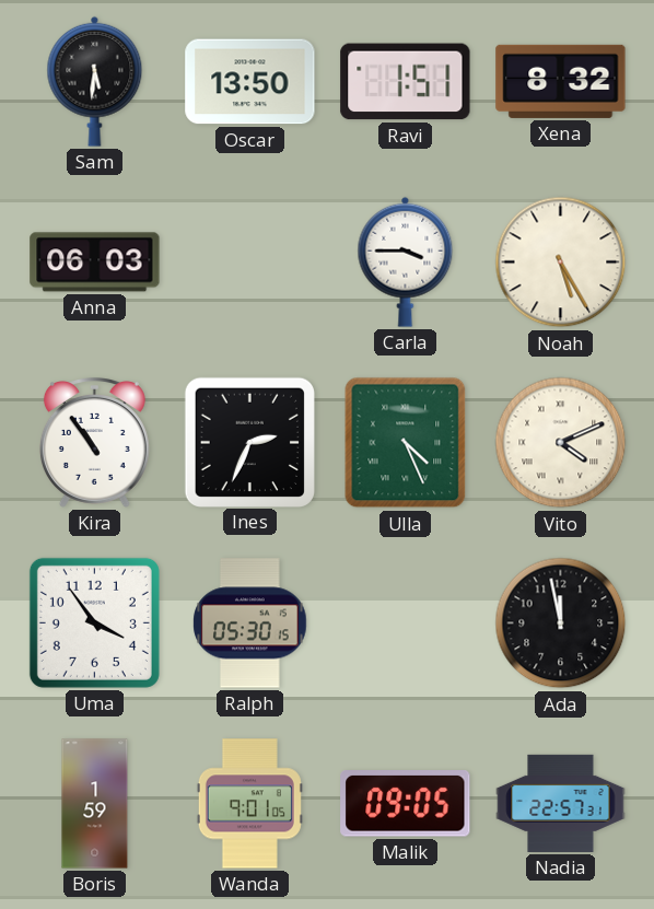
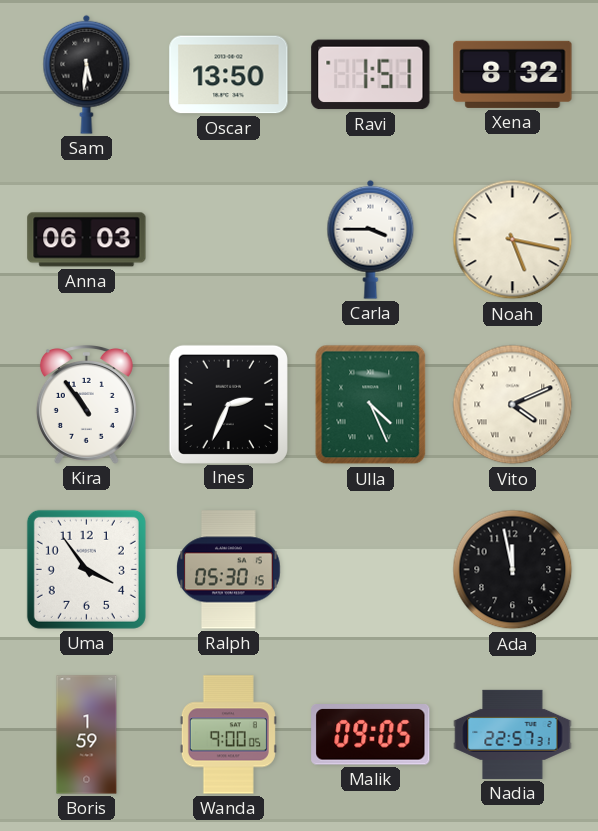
Noah: 5:25 -> 5:17 (513, 240)
Wanda: 9:01 -> 9:00 (228, 735)
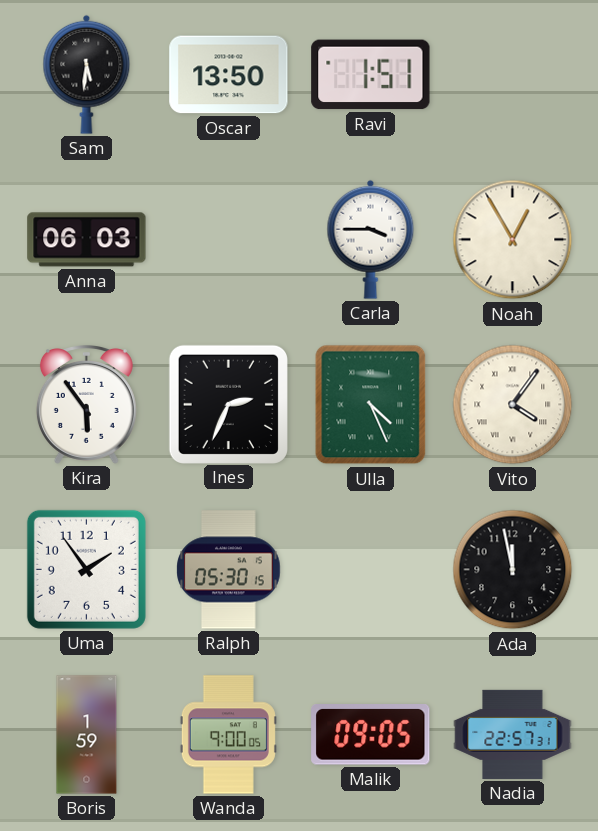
Xena: 8:32 -> none (513, 74)
Noah: 5:17 -> 12:55 (513, 240)
Kira: 10:54 -> 5:54 (86, 405)
Vito: 4:11 -> 4:06 (513, 405)
Uma: 3:54 -> 1:54 (86, 569)
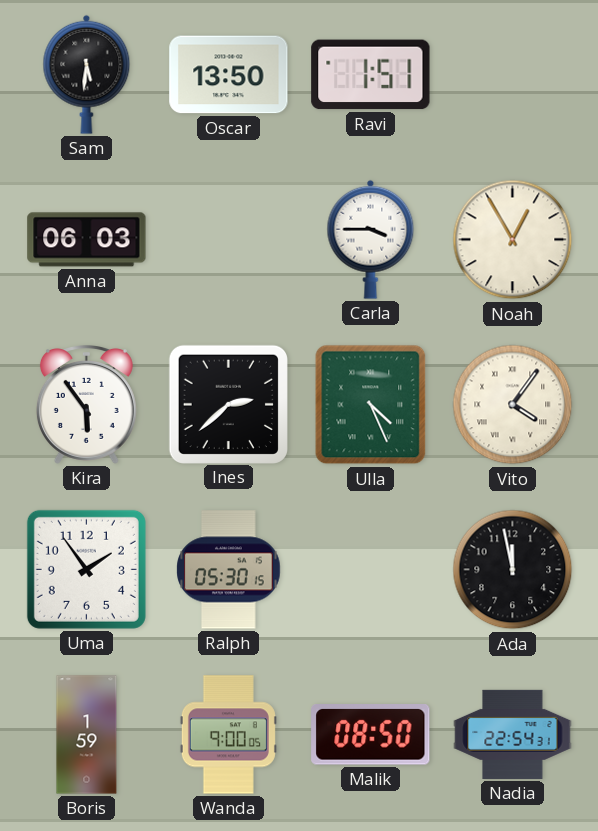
Ines: 2:34 -> 2:38 (228, 404)
Malik: 09:05 -> 08:50 (371, 735)
Nadia: 22:57 -> 22:54 (513, 734)
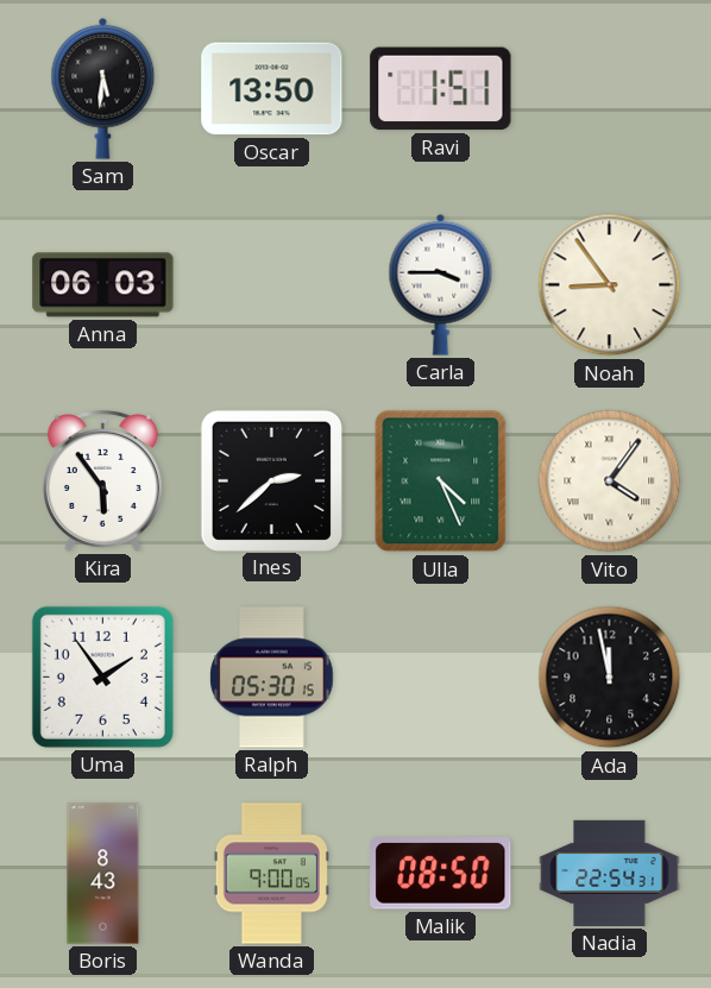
Noah: 12:55 -> 8:54 (610, 285)
Boris: 1:59 -> 8:43 (103, 874)
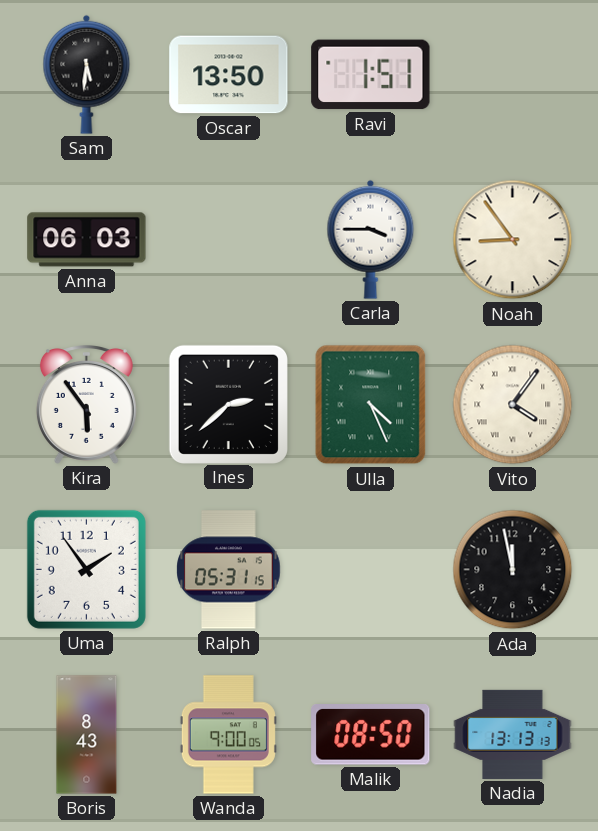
Ralph: 05:30 -> 05:31 (229, 570)
Nadia: 22:54 -> 13:13 (513, 734)
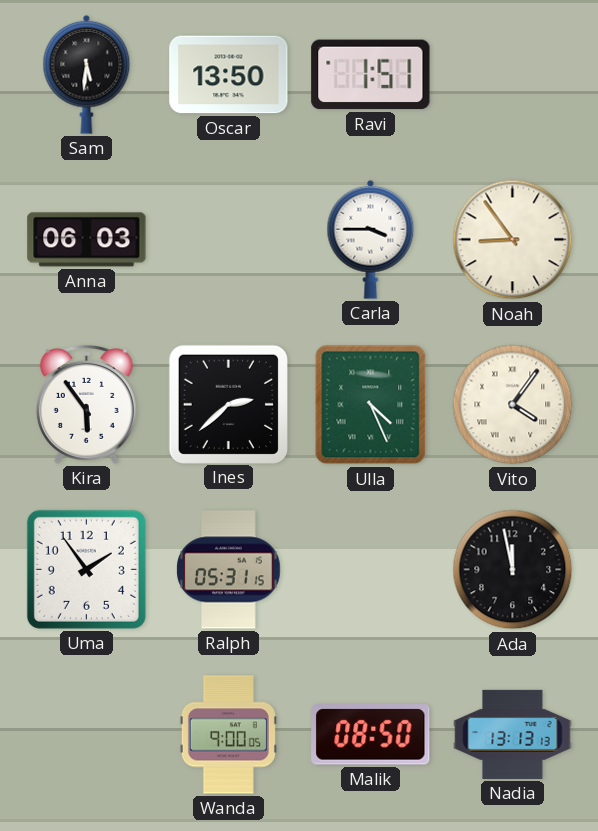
Boris: 8:43 -> none (87, 735)
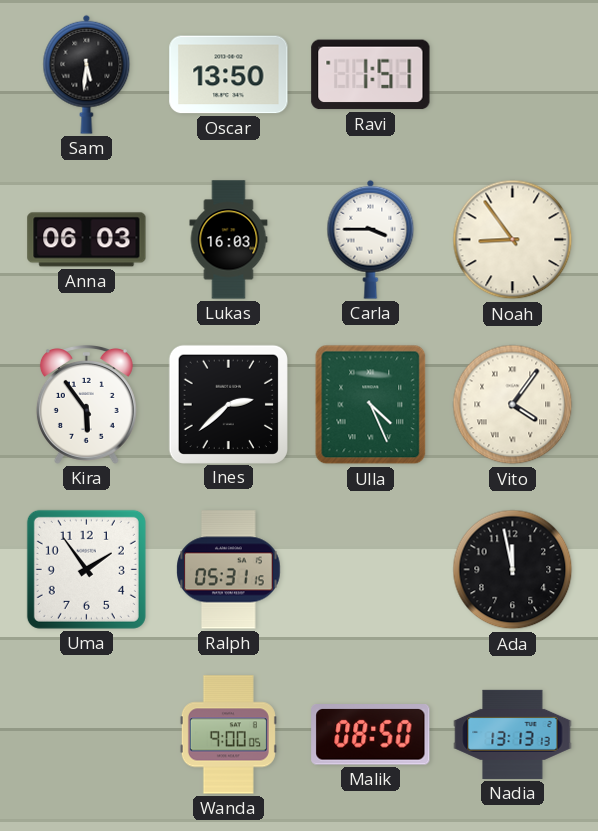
Lukas: none -> 16:03 (229, 240)
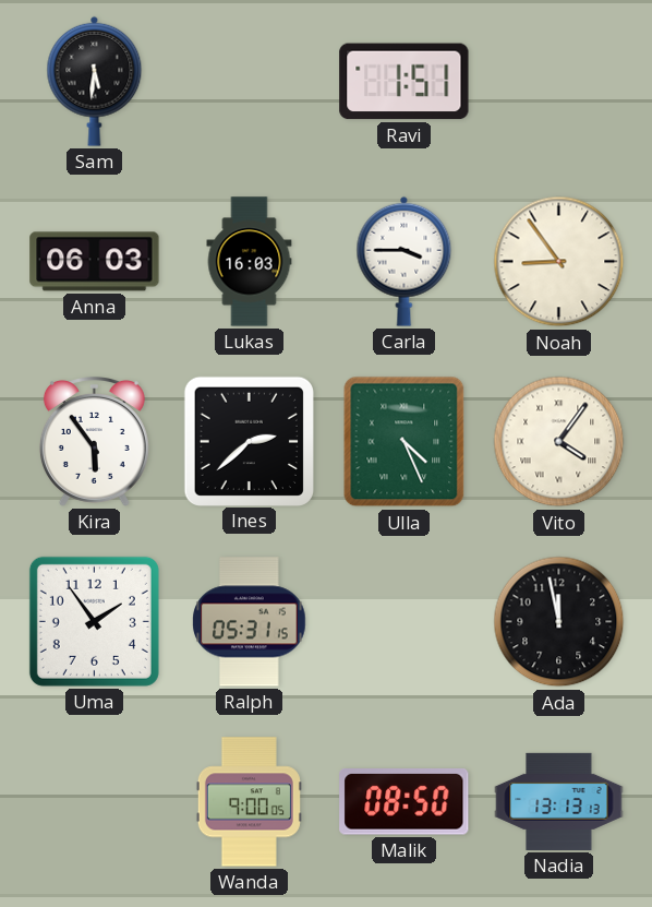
Oscar: 13:50 -> none (229, 75)
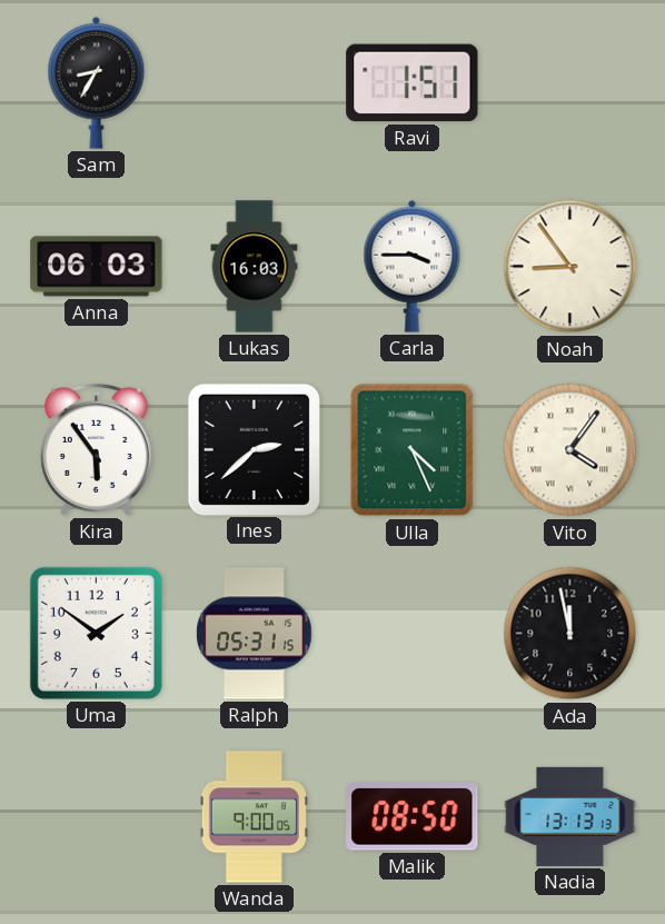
Sam: 5:31 -> 8:35 (97, 82)
Uma: 1:54 -> 1:51 (96, 633)
